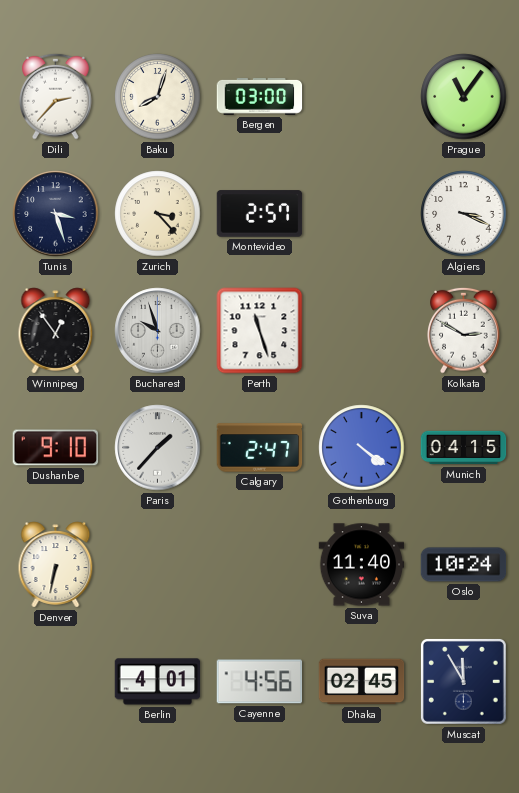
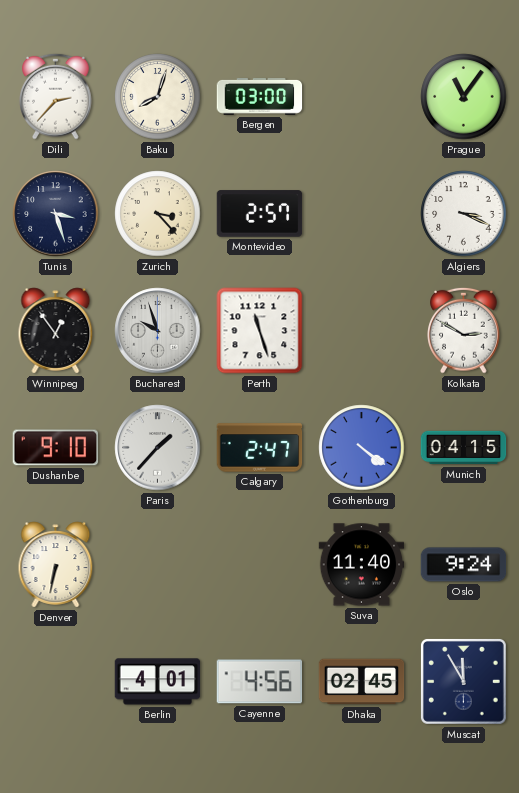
Oslo: 10:24 -> 9:24 (464, 565)
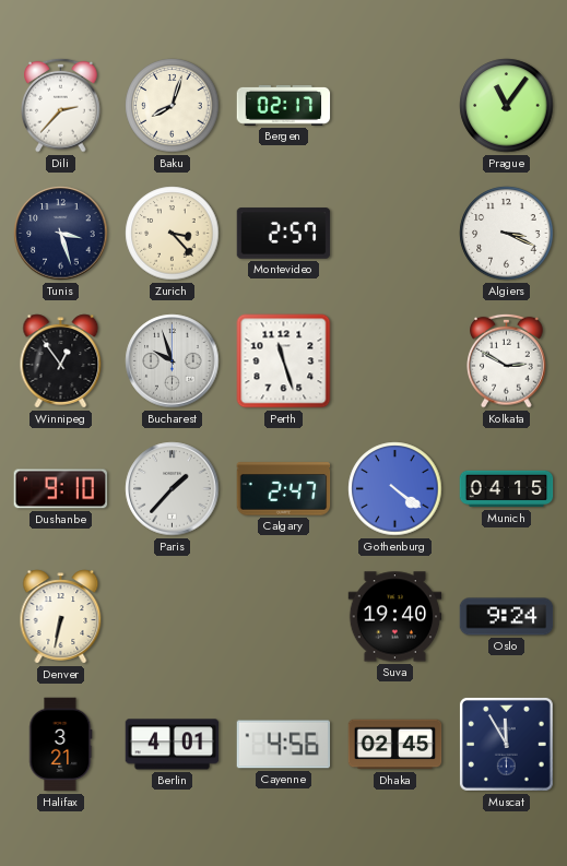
Bergen: 03:00 -> 02:17 (284, 105)
Suva: 11:40 -> 19:40 (395, 617)
Halifax: none -> 3:21 (61, 745)
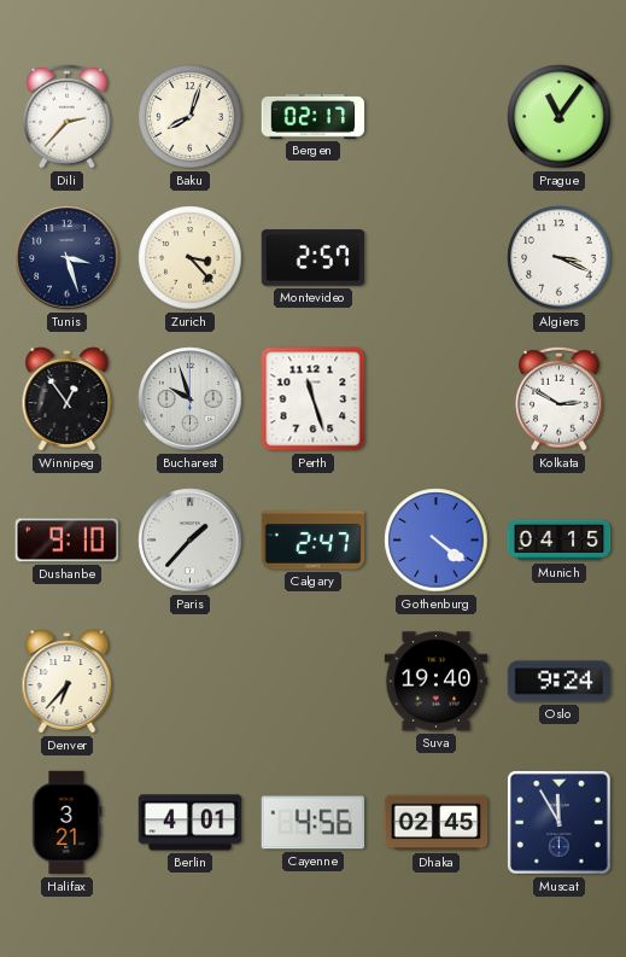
Denver: 6:32 -> 6:37 (68, 682)
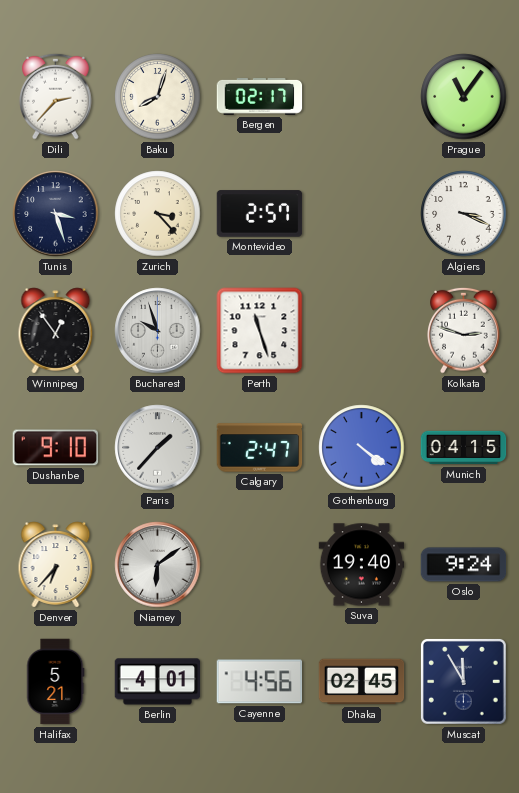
Kolkata: 2:50 -> 2:48 (464, 330)
Niamey: none -> 6:09 (158, 565)
Halifax: 3:21 -> 5:21 (56, 682)
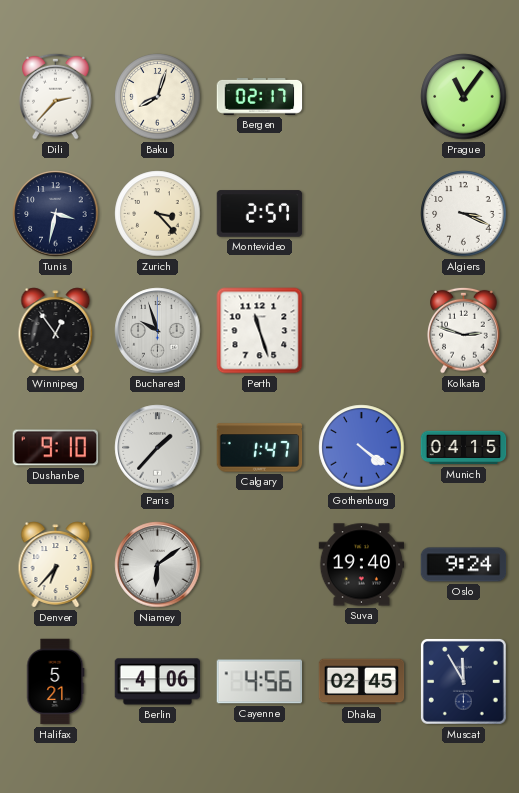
Tunis: 3:27 -> 3:32 (56, 214)
Calgary: 2:47 -> 1:47 (260, 448)
Berlin: 4:01 -> 4:06 (158, 682)
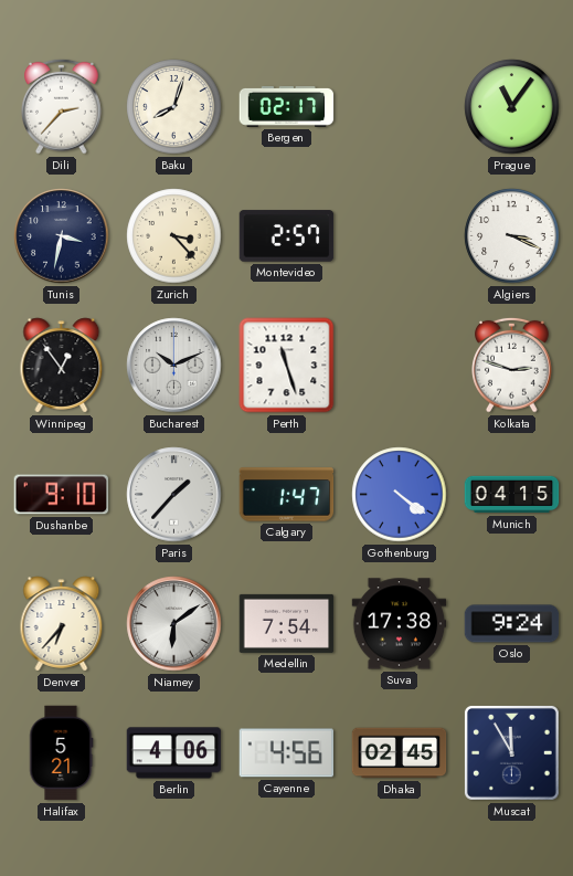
Bucharest: 9:57 -> 10:11 (174, 366)
Medellin: none -> 7:54 (287, 623)
Suva: 19:40 -> 17:38 (400, 624)
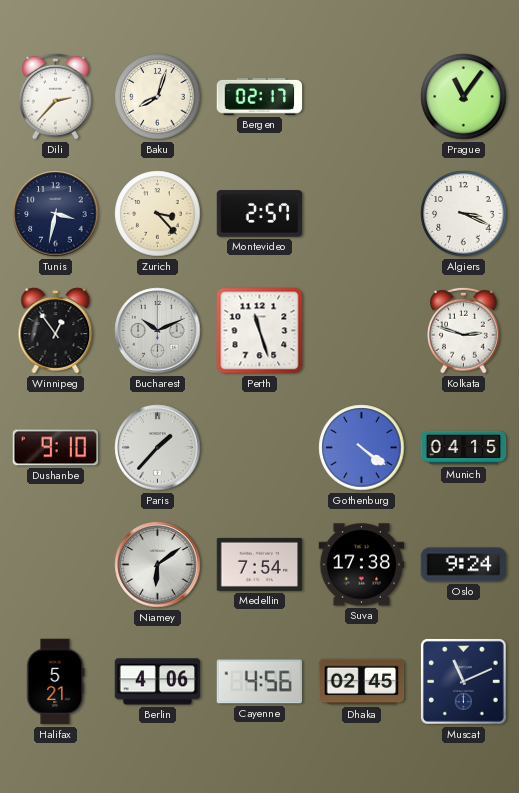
Calgary: 1:47 -> none (287, 495)
Denver: 6:37 -> none (62, 624)
Muscat: 11:55 -> 11:11 (463, 681)
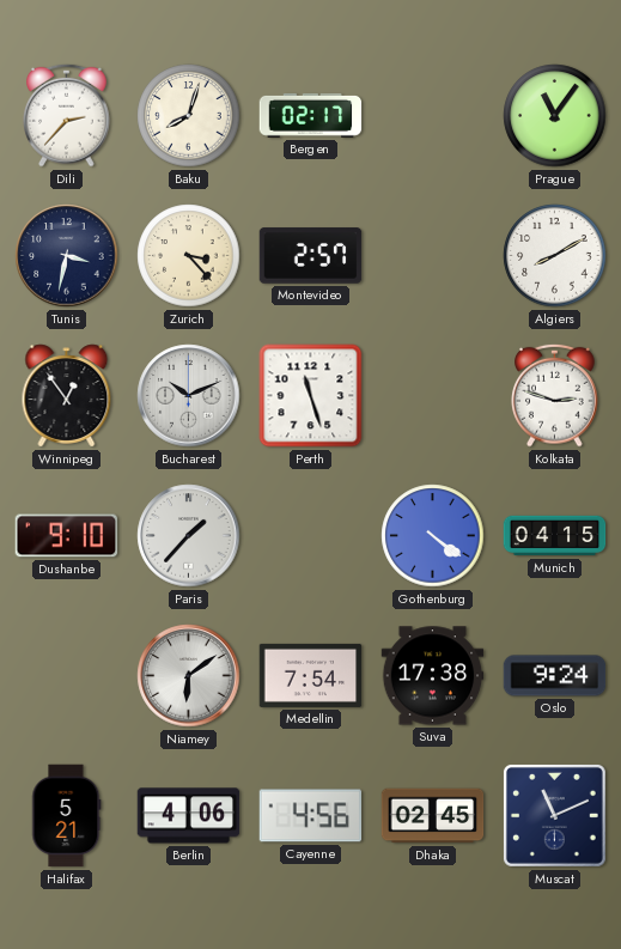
Algiers: 3:19 -> 8:10 (555, 256)
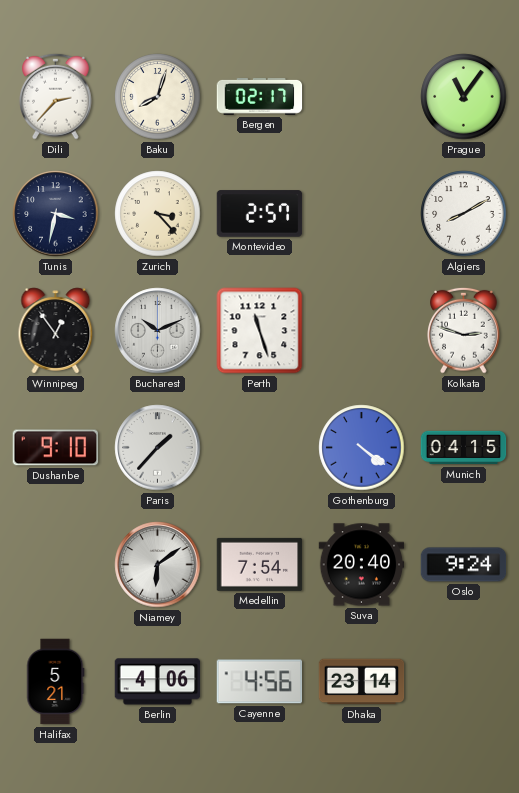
Suva: 17:38 -> 20:40 (362, 565)
Dhaka: 02:45 -> 23:14 (362, 682)
Muscat: 11:11 -> none (554, 815)
